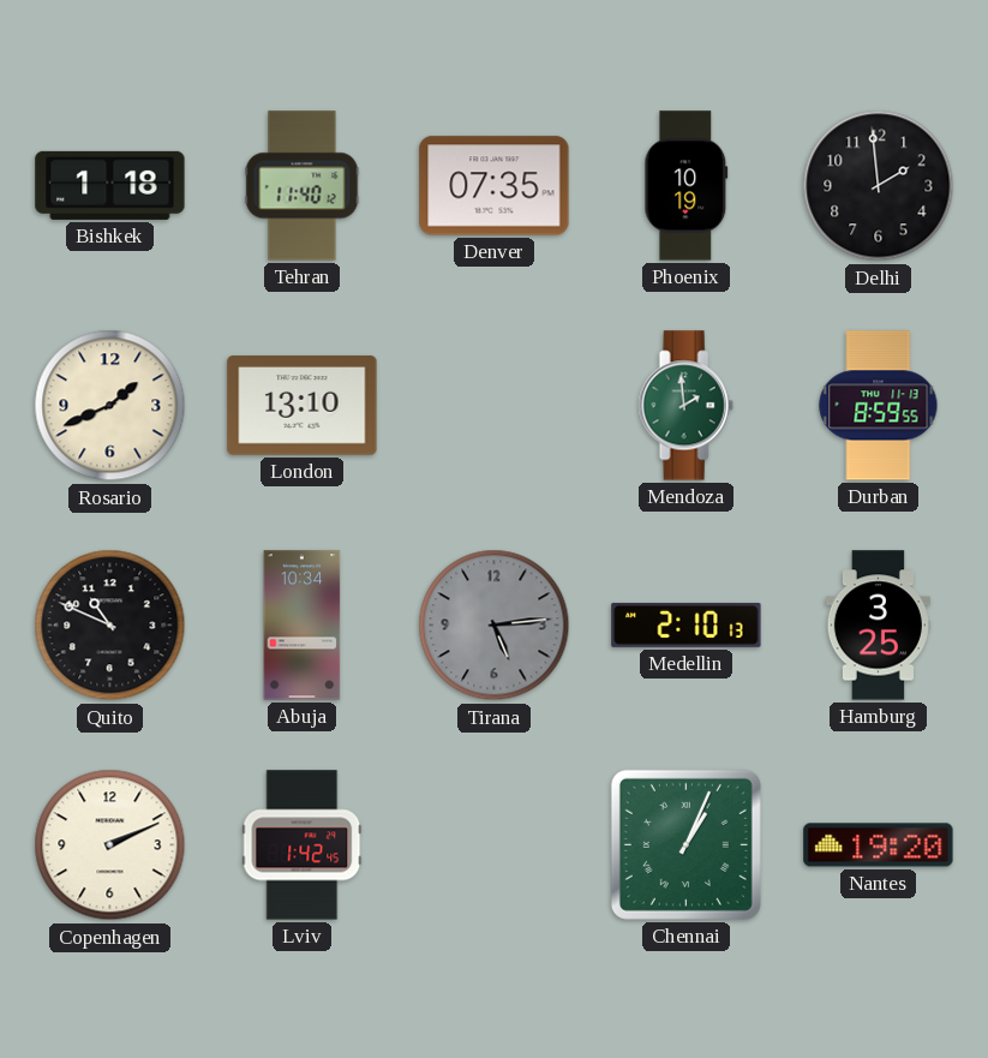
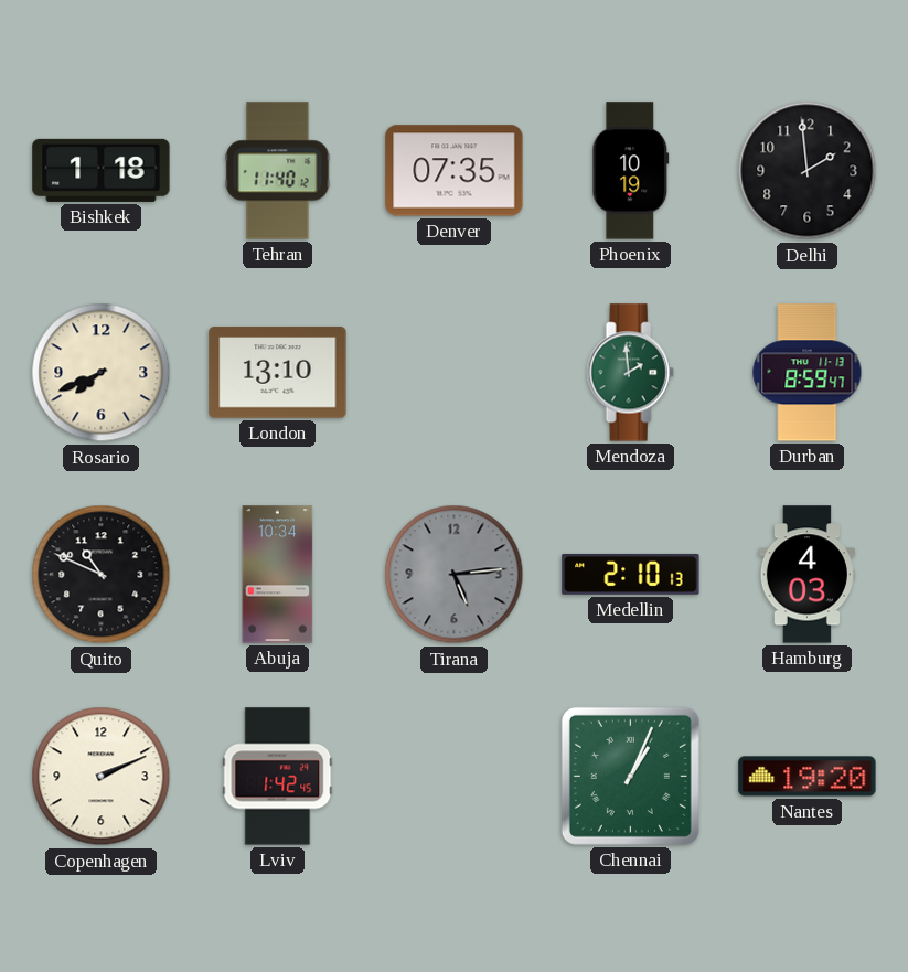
Rosario: 1:41 -> 7:41 (102, 373)
Durban: 8:59:55 -> 8:59:47 (808, 373)
Hamburg: 3:25 -> 4:03 (806, 575)
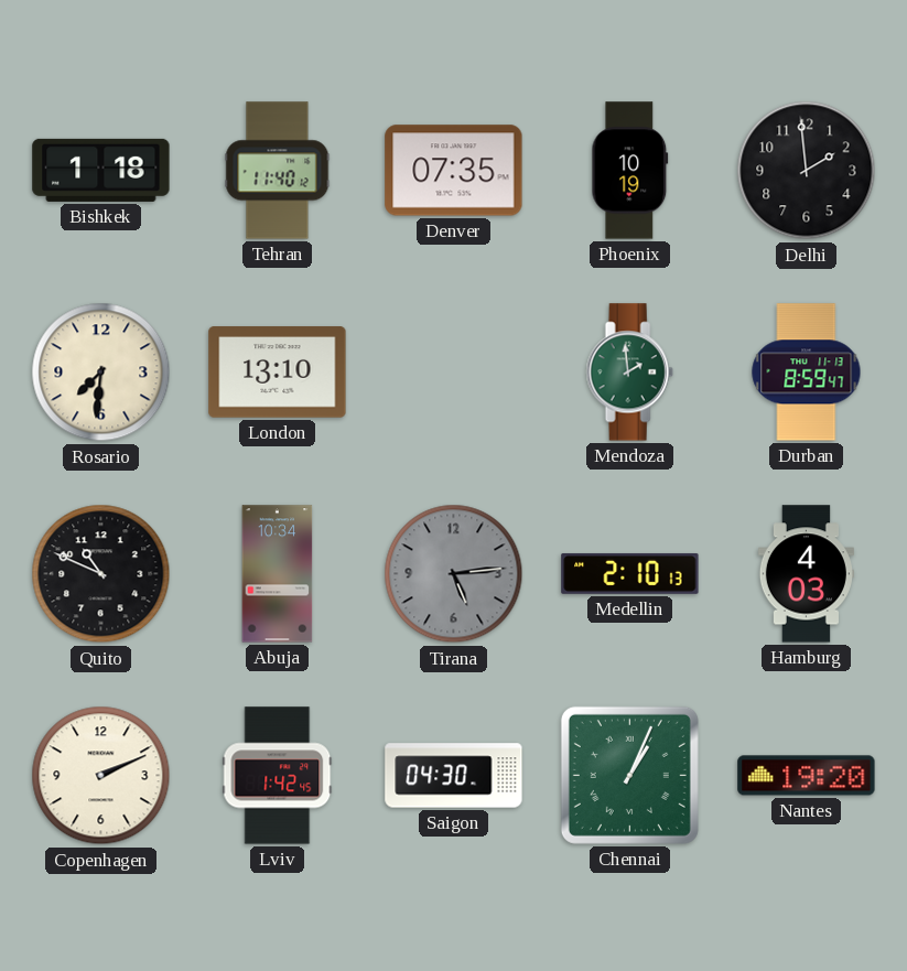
Rosario: 7:41 -> 7:31 (101, 373)
Saigon: none -> 04:30 (454, 776)
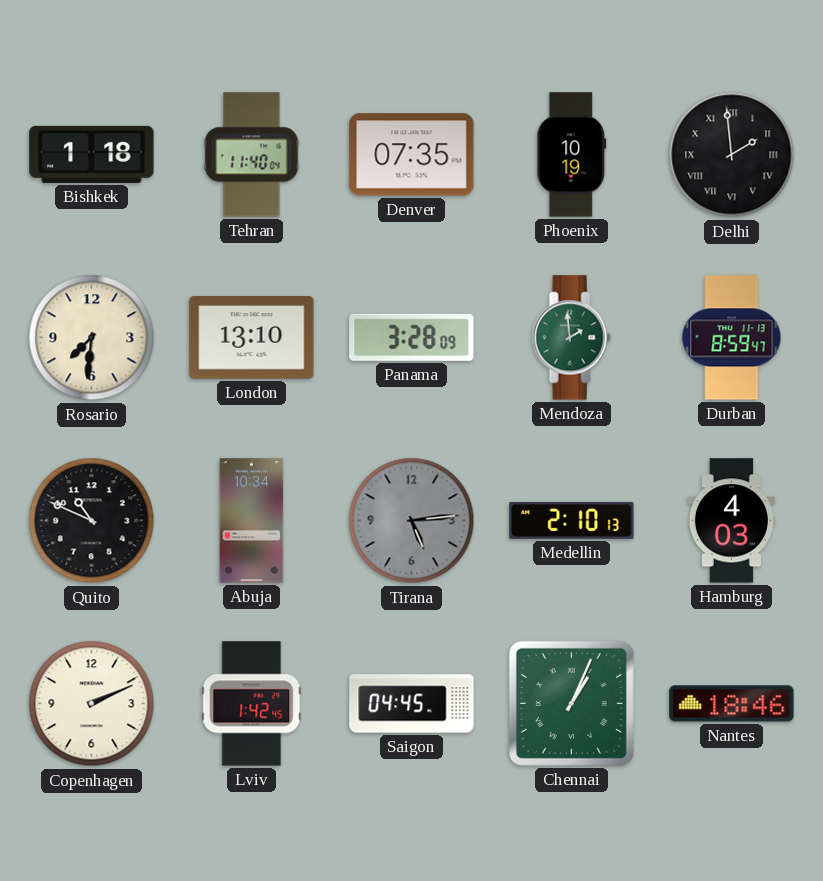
Tehran: 11:40:12 -> 11:40:04 (252, 155)
Delhi numerals: Arabic -> Roman (732, 155)
Panama: none -> 3:28 (412, 337)
Saigon: 04:30 -> 04:45 (412, 704)
Nantes: 19:20 -> 18:46 (732, 704)
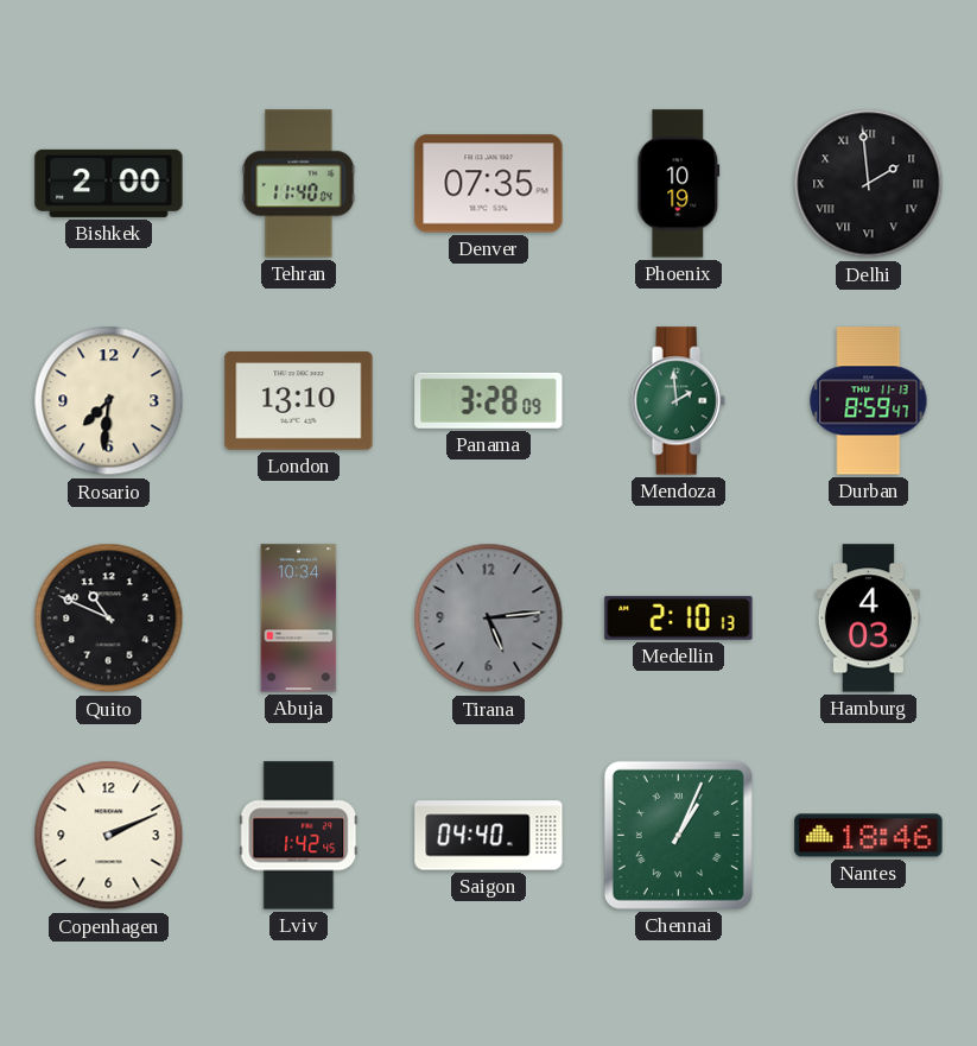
Bishkek: 1:18 -> 2:00 (109, 183)
Saigon: 04:45 -> 04:40 (489, 836)
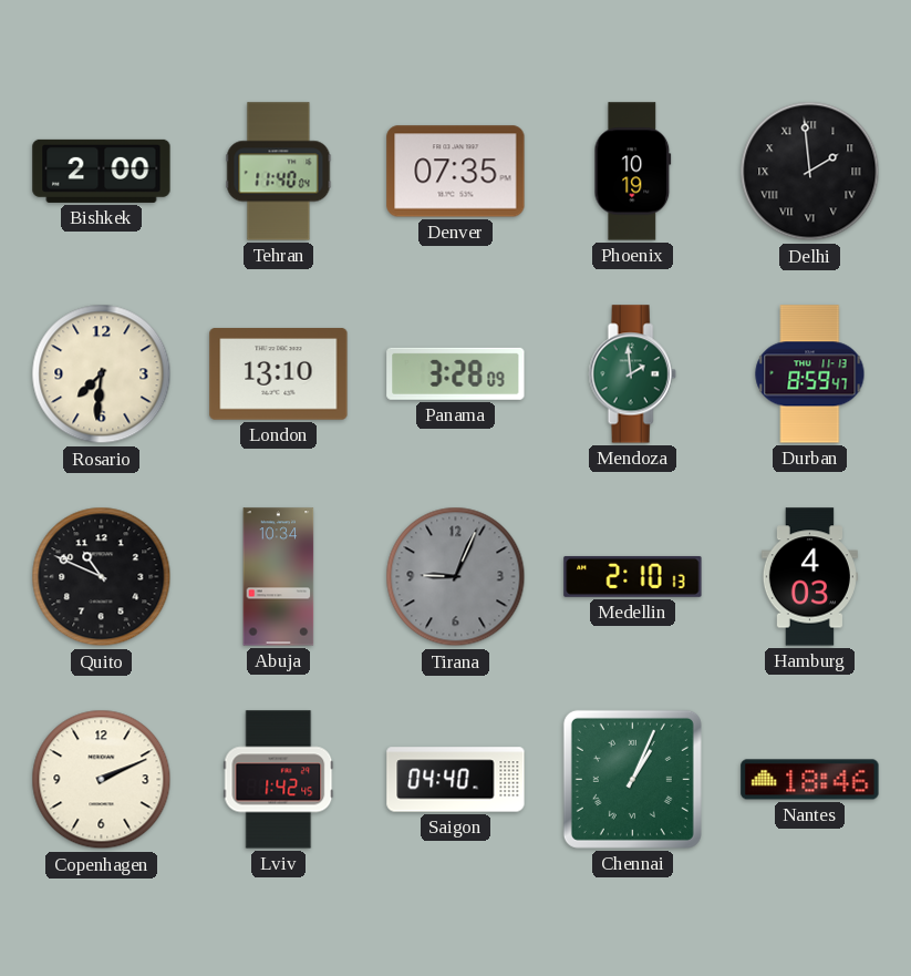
Tirana: 5:14 -> 9:04 (456, 577)
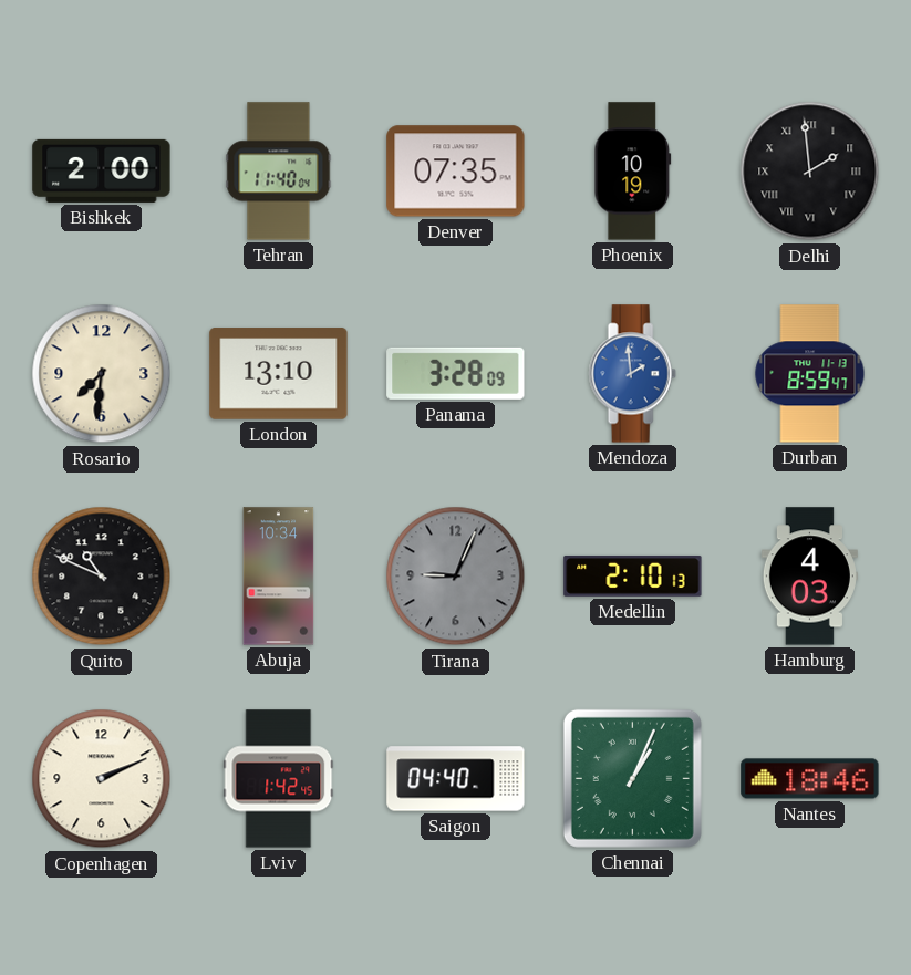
Mendoza dial: green -> blue (632, 374)
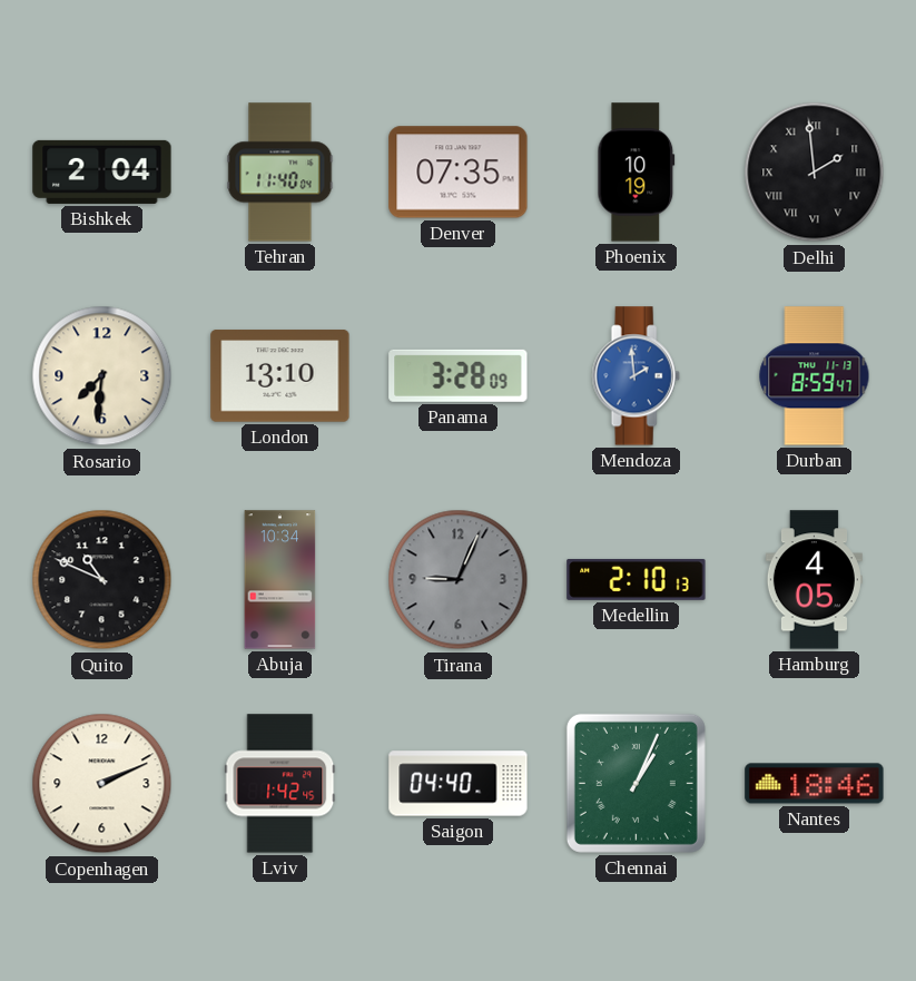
Bishkek: 2:00 -> 2:04 (102, 171)
Hamburg: 4:03 -> 4:05 (814, 580)
